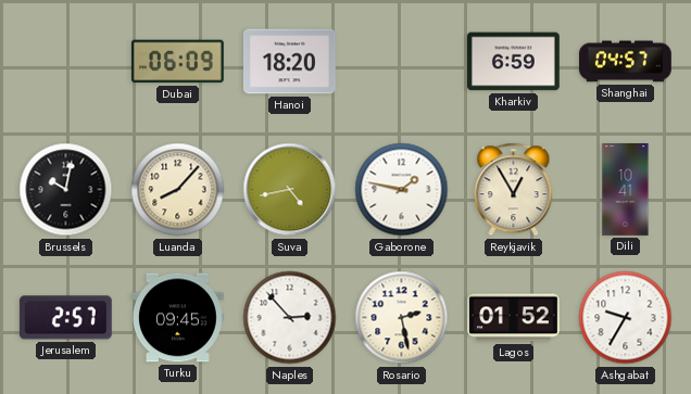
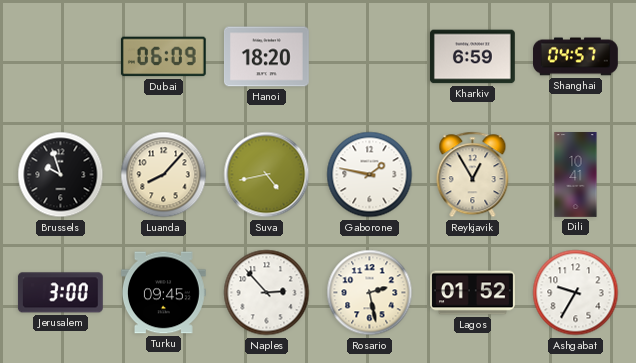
Brussels: 10:02 -> 9:57 (61, 175)
Jerusalem: 2:57 -> 3:00 (60, 293)
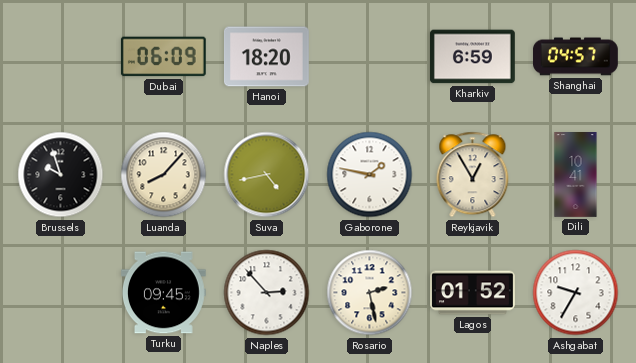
Jerusalem: 3:00 -> none (60, 293)
